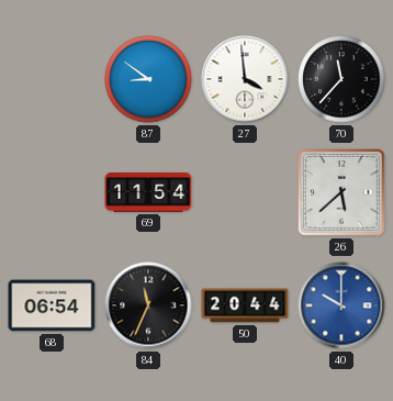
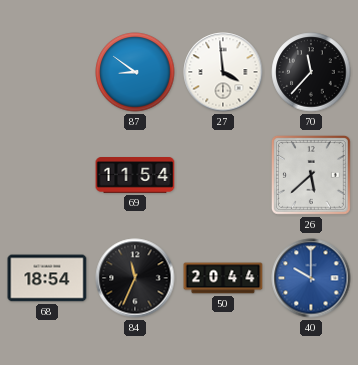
68: 06:54 -> 18:54 (47, 278)
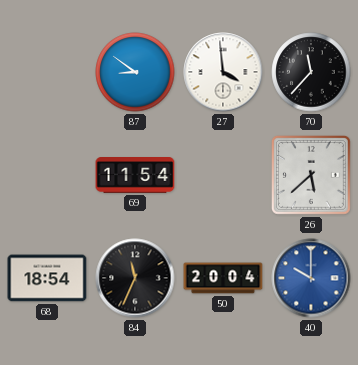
50: 20:44 -> 20:04 (223, 278)
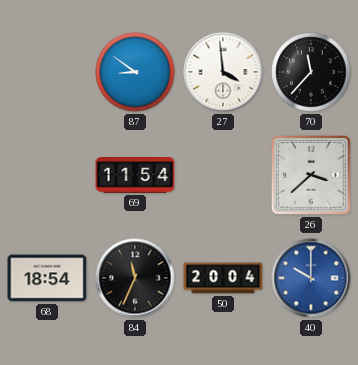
26: 5:38 -> 3:38 (311, 175)
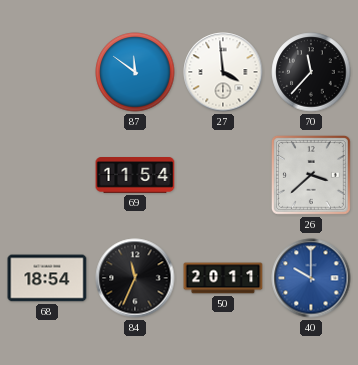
87: 8:51 -> 11:51 (135, 72)
50: 20:04 -> 20:11 (223, 278)
